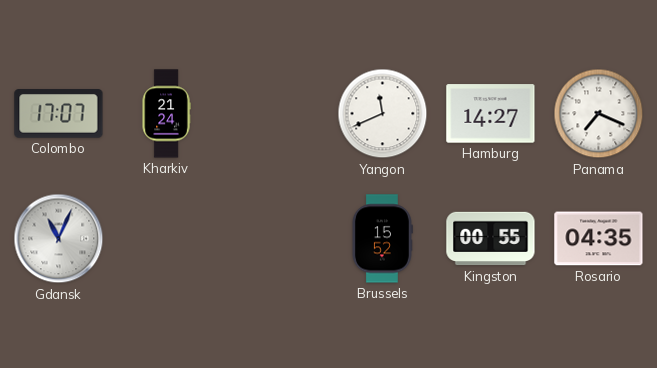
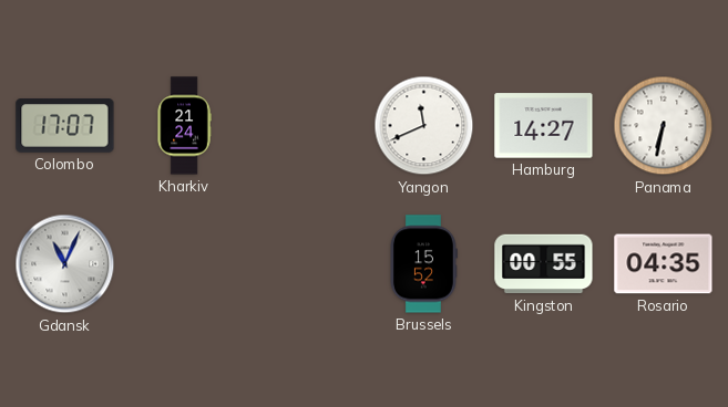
Panama: 7:19 -> 6:32 (664, 126)
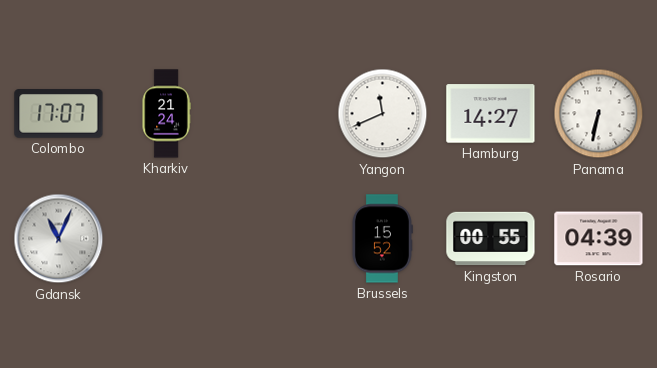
Rosario: 04:35 -> 04:39 (599, 239)
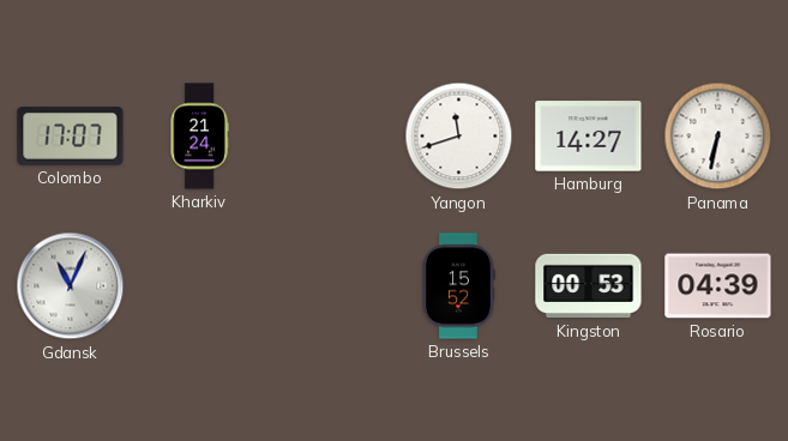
Yangon: 11:41 -> 11:42 (459, 137)
Kingston: 00:55 -> 00:53 (589, 286)
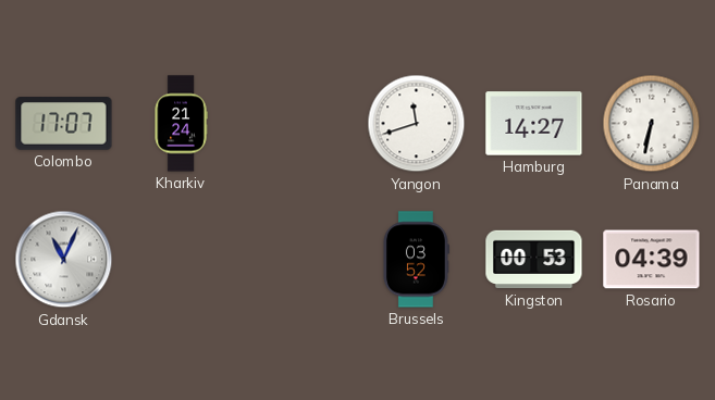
Brussels: 15:52 -> 03:52 (416, 260)
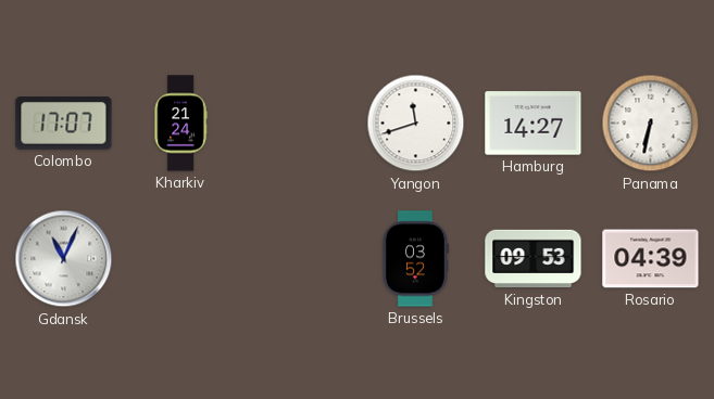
Kingston: 00:53 -> 09:53 (534, 259)
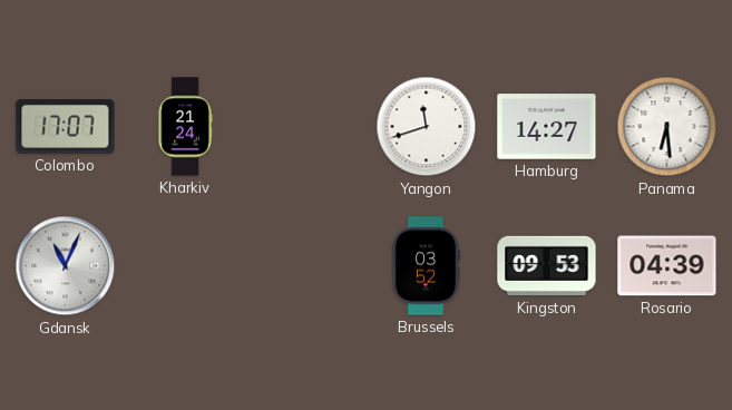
Panama: 6:32 -> 6:29 (667, 127)
